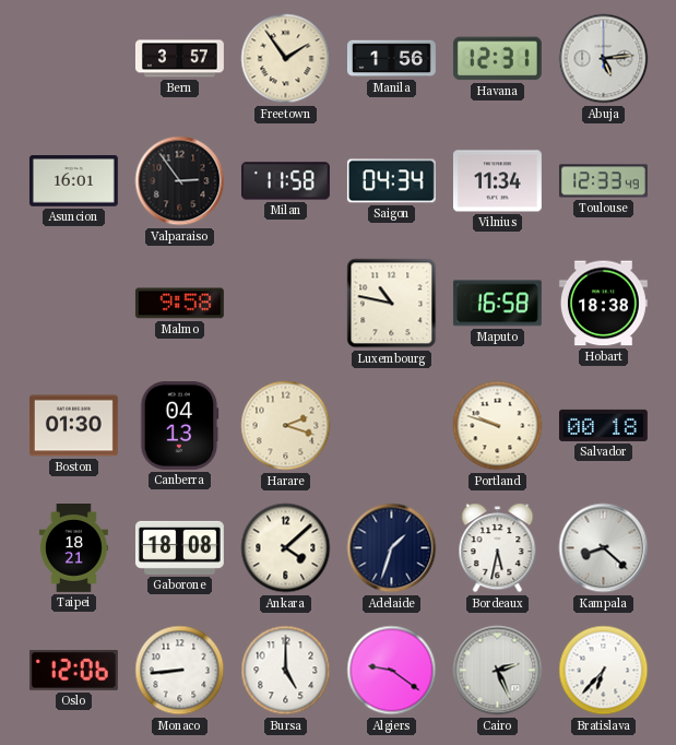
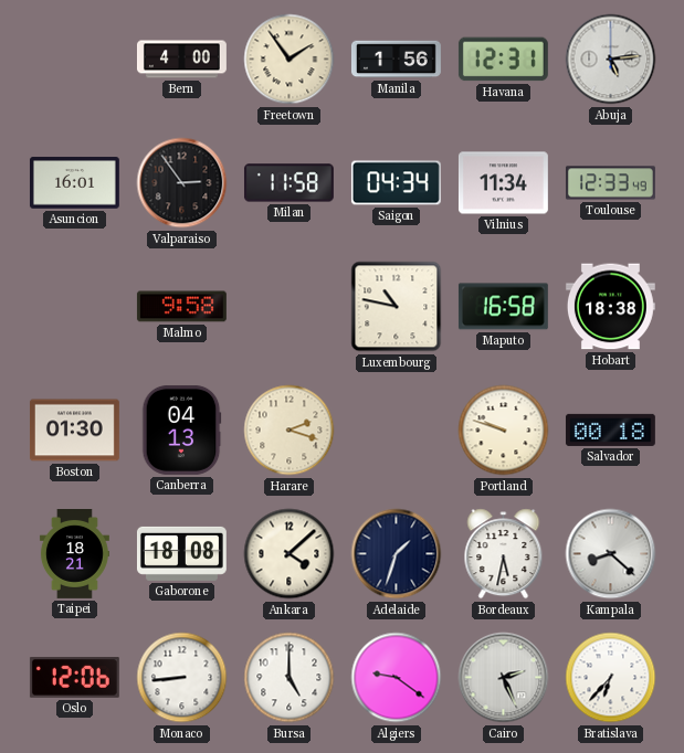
Bern: 3:57 -> 4:00 (181, 60)
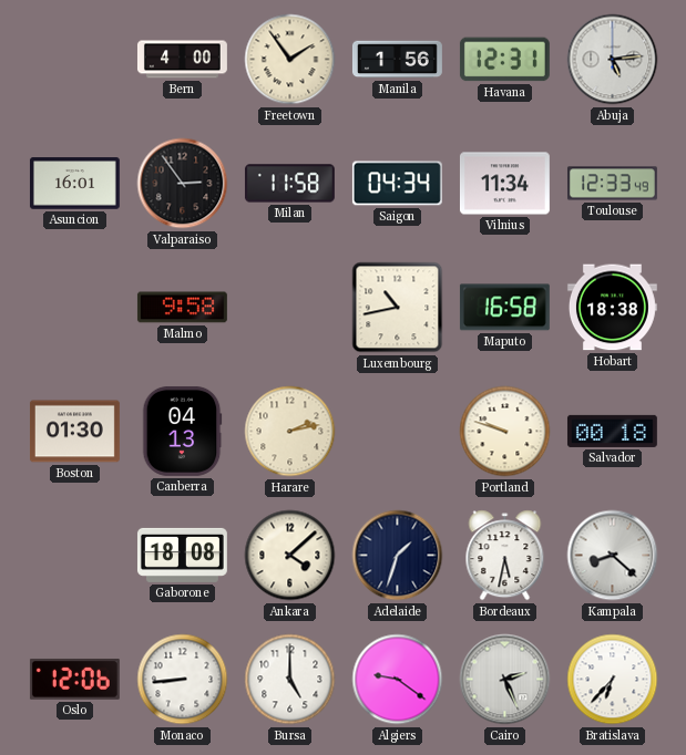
Luxembourg: 10:47 -> 10:43 (398, 308)
Harare: 2:18 -> 2:13 (290, 432)
Taipei: 18:21 -> none (74, 554)
